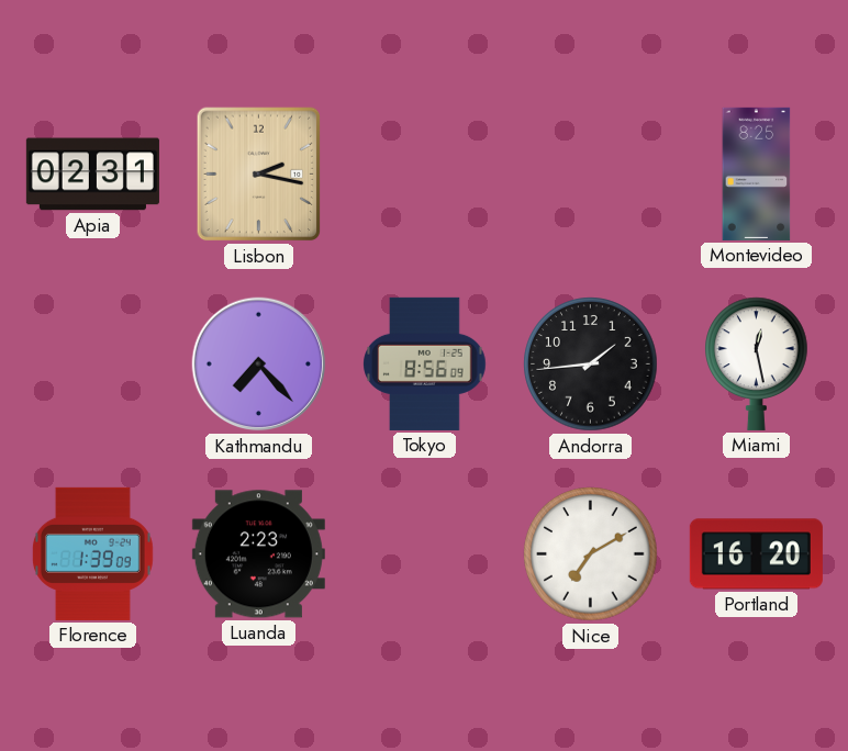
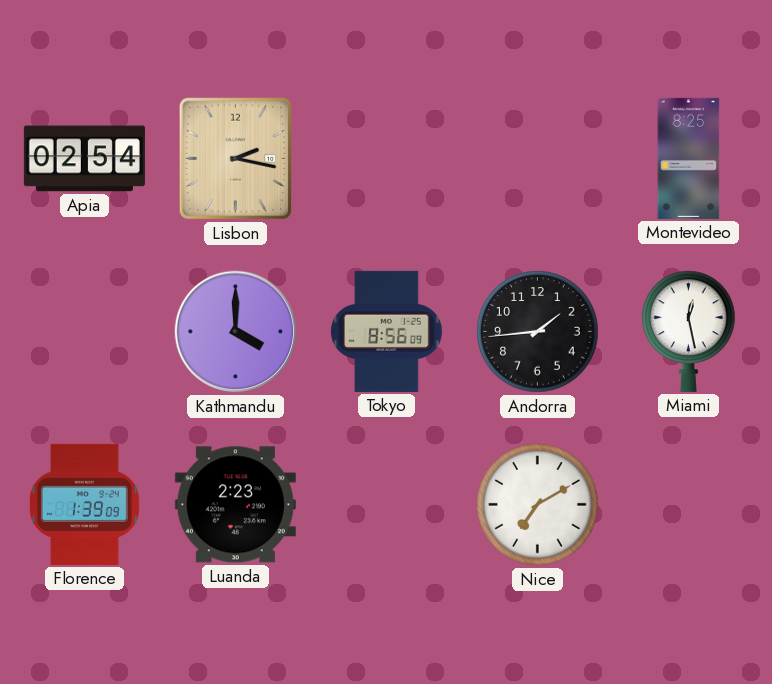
Apia: 02:31 -> 02:54 (84, 159)
Kathmandu: 7:23 -> 4:00 (236, 332)
Portland: 16:20 -> none (756, 554)
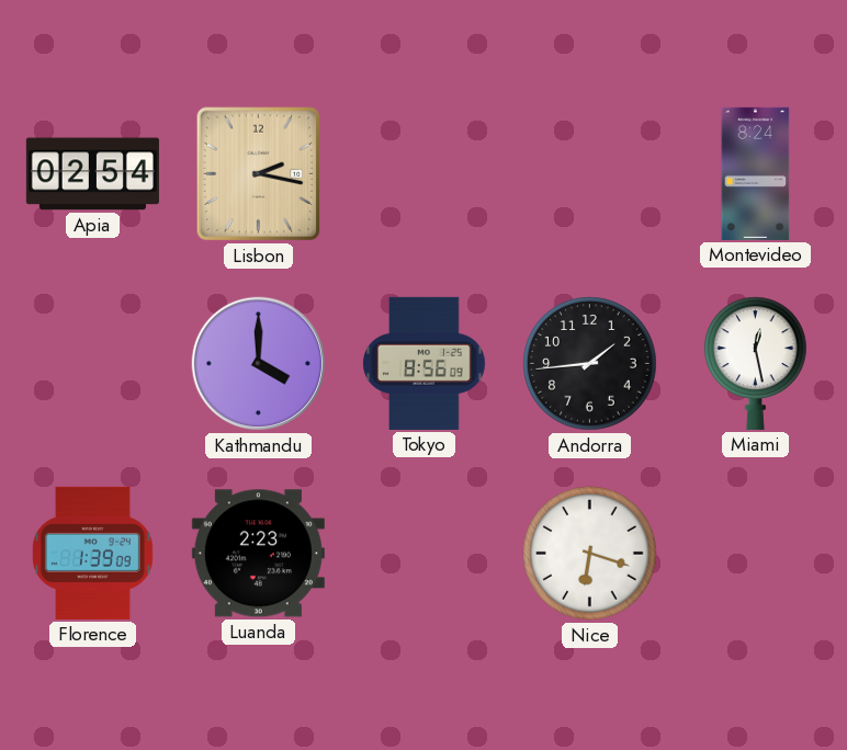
Montevideo: 8:25 -> 8:24 (756, 173)
Nice: 7:10 -> 6:18 (590, 554)
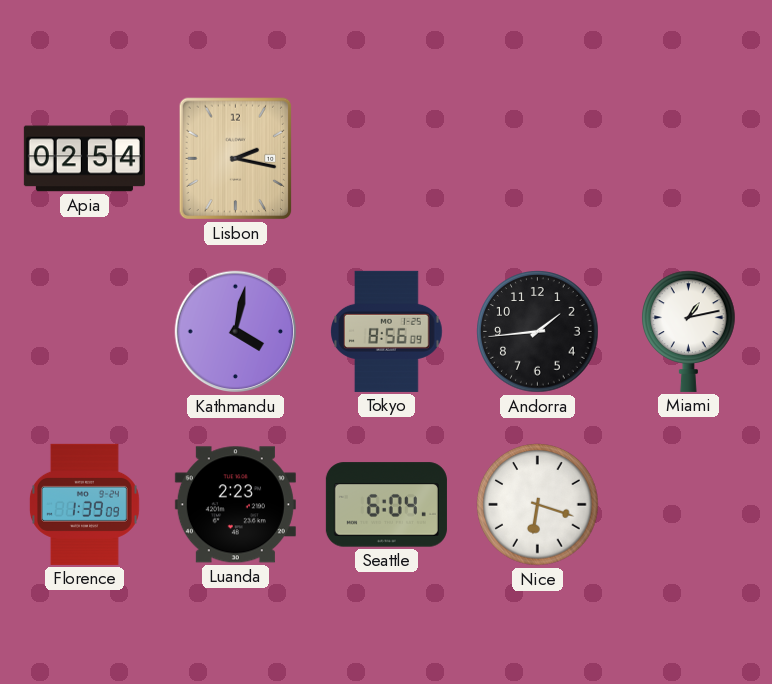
Montevideo: 8:24 -> none (756, 173)
Kathmandu: 4:00 -> 4:02 (236, 332)
Miami: 12:28 -> 1:13 (689, 331)
Seattle: none -> 6:04 (386, 505)
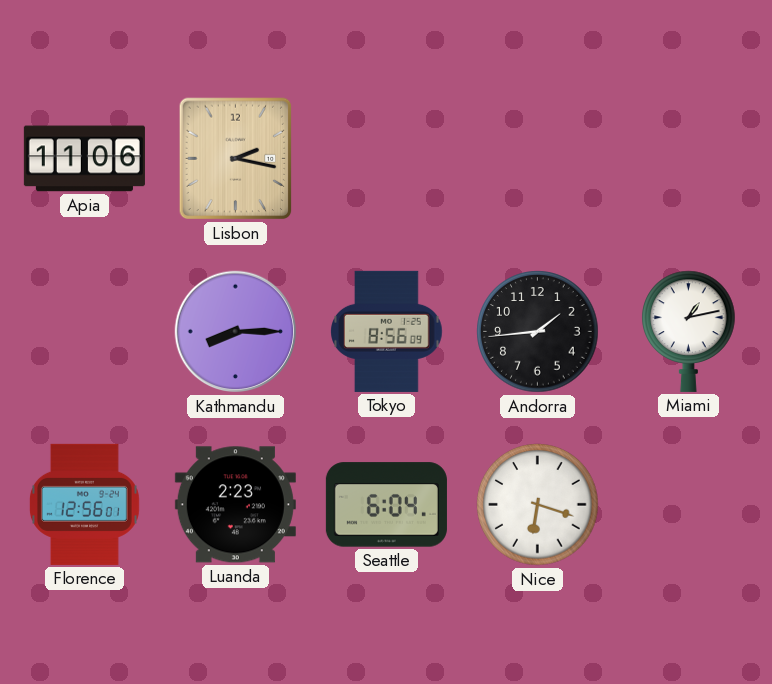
Apia: 02:54 -> 11:06 (84, 159)
Kathmandu: 4:02 -> 8:15 (236, 332)
Florence: 1:39 -> 12:56 (84, 504)
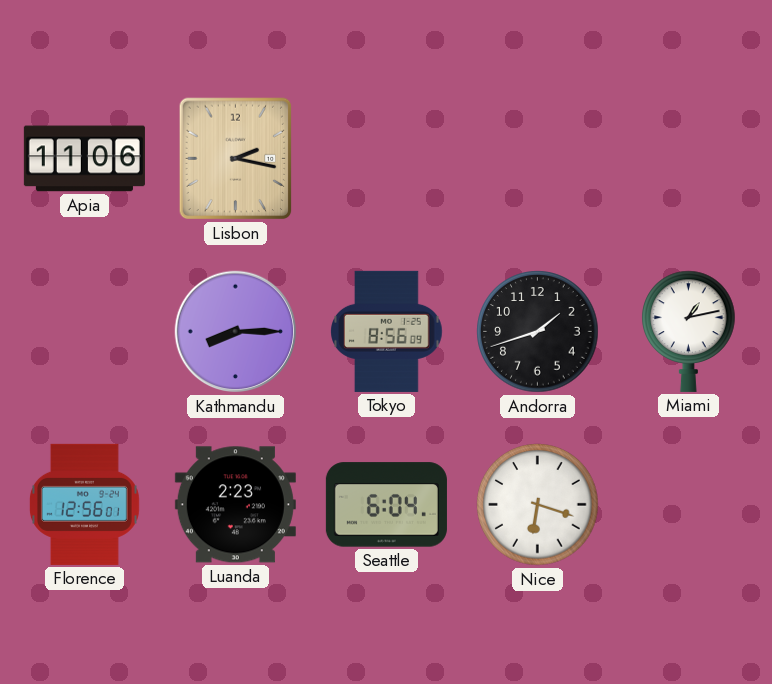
Andorra: 1:44 -> 1:42 (538, 332)
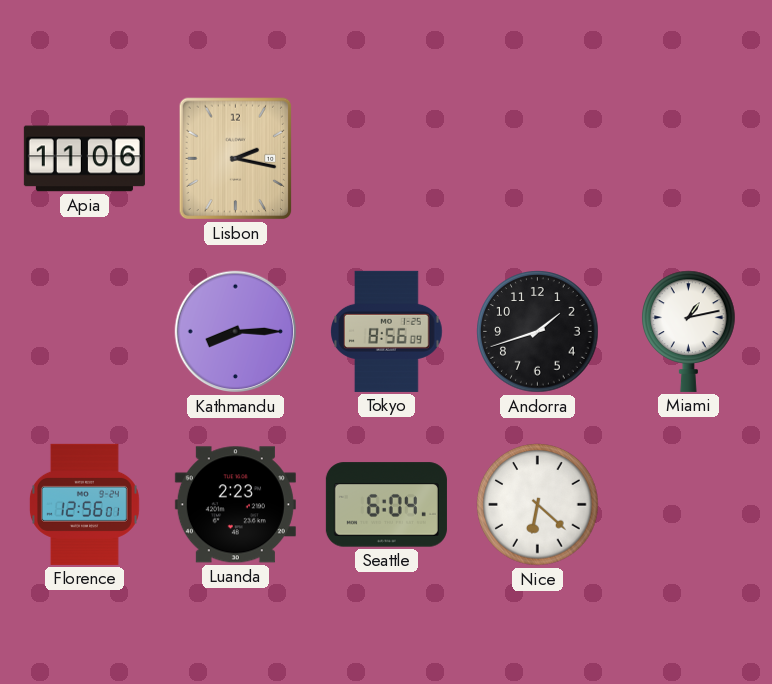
Nice: 6:18 -> 6:22 (538, 505)
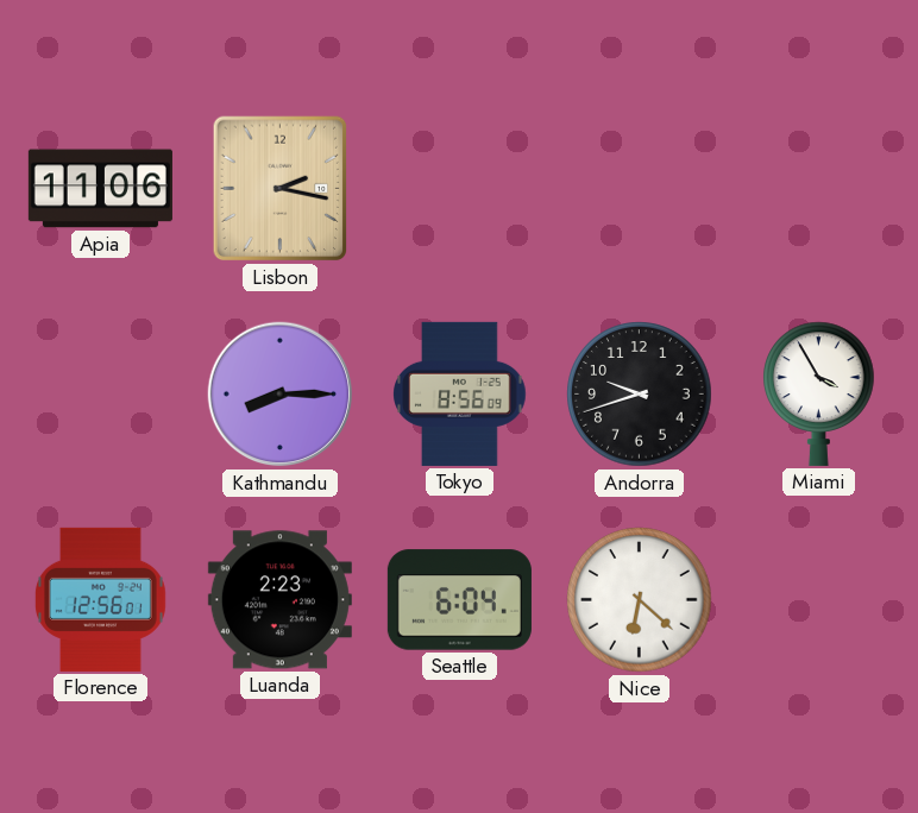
Andorra: 1:42 -> 9:42 (640, 395)
Miami: 1:13 -> 3:55 (819, 393)
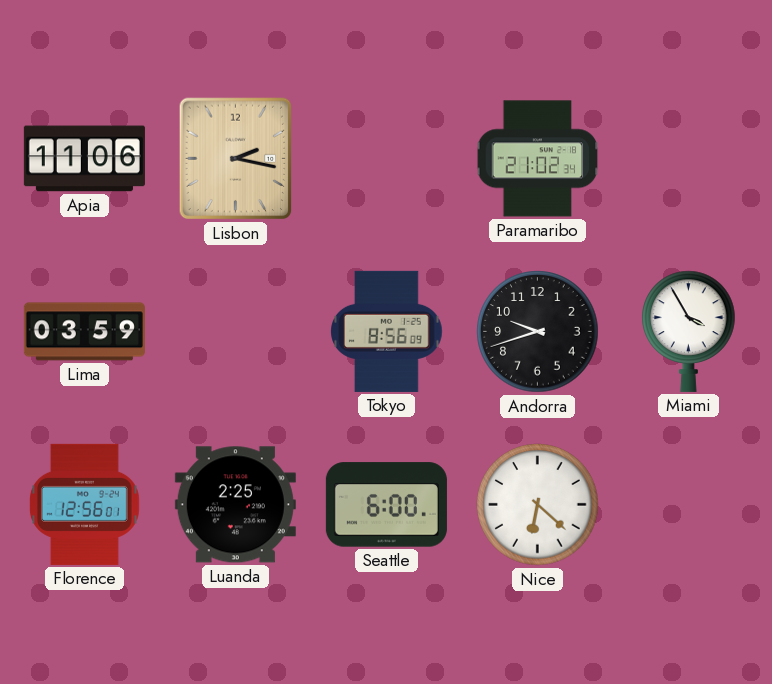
Paramaribo: none -> 21:02 (538, 159)
Lima: none -> 03:59 (84, 332)
Kathmandu: 8:15 -> none (281, 395)
Luanda: 2:23 -> 2:25 (235, 505)
Seattle: 6:04 -> 6:00 (386, 505)
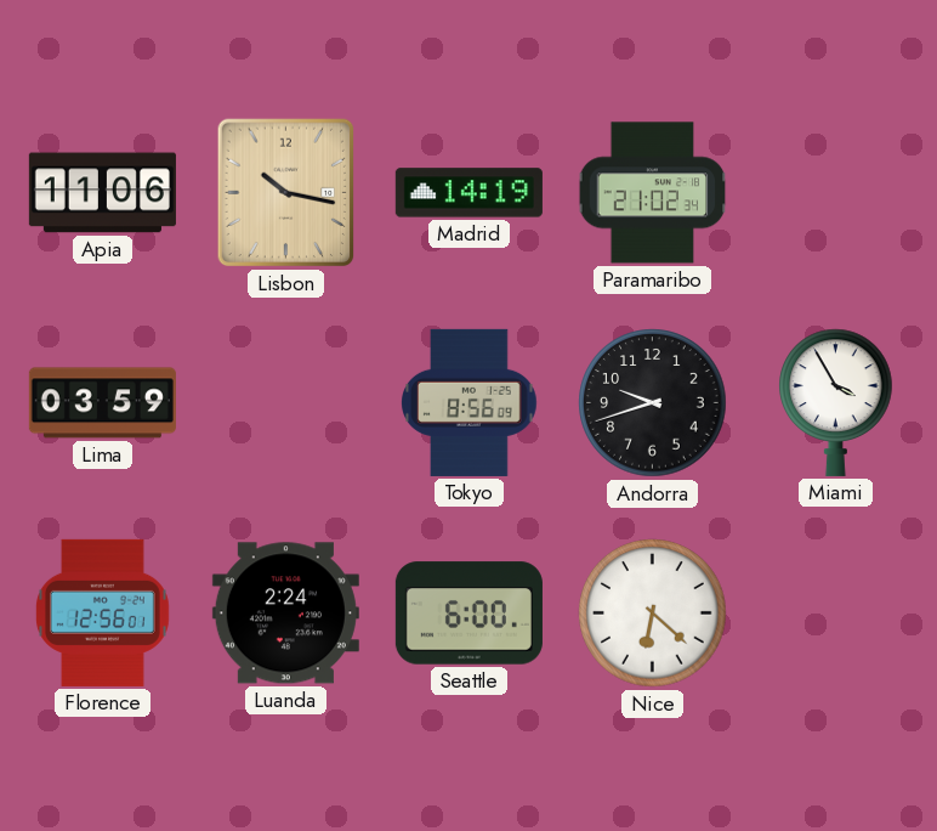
Lisbon: 2:17 -> 10:17 (286, 193)
Madrid: none -> 14:19 (469, 193)
Luanda: 2:25 -> 2:24 (285, 614)
